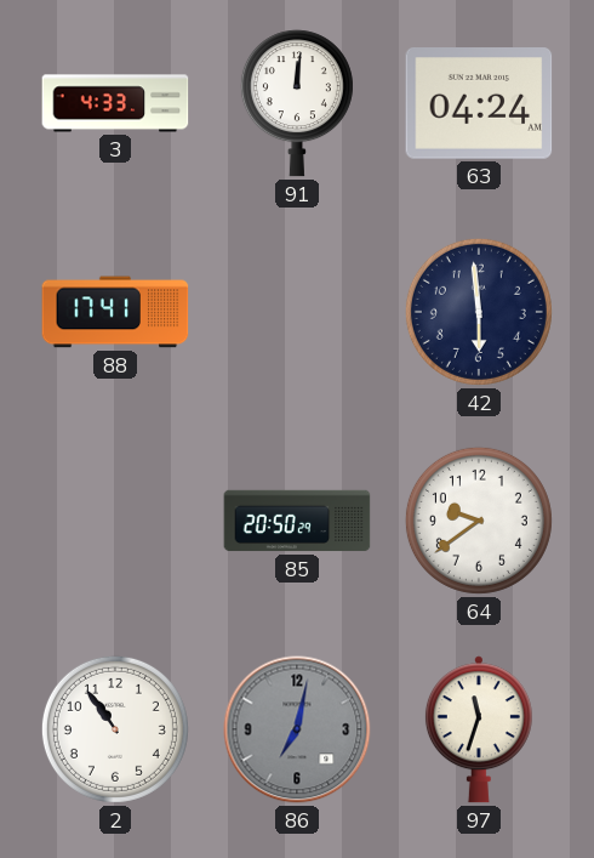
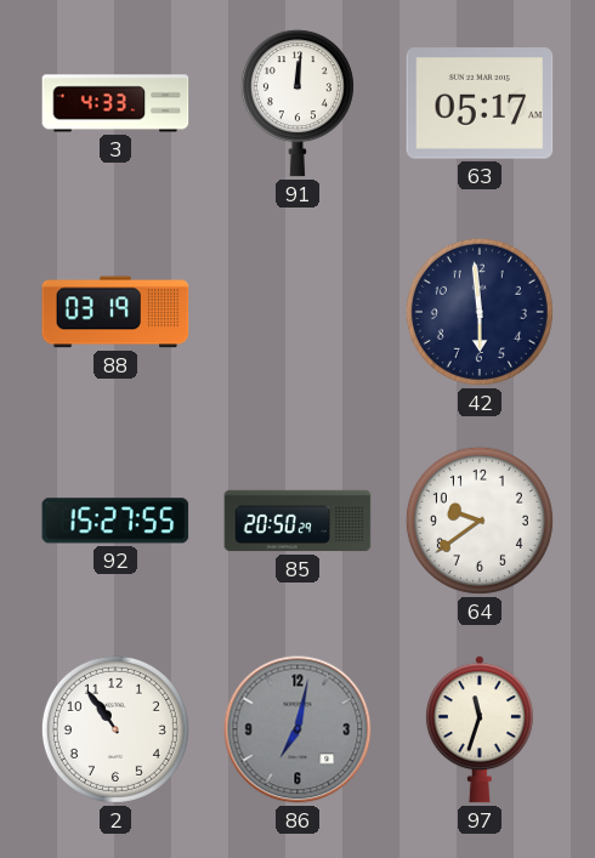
63: 04:24 -> 05:17 (480, 104)
88: 17:41 -> 03:19 (115, 312)
92: none -> 15:27 (115, 521)
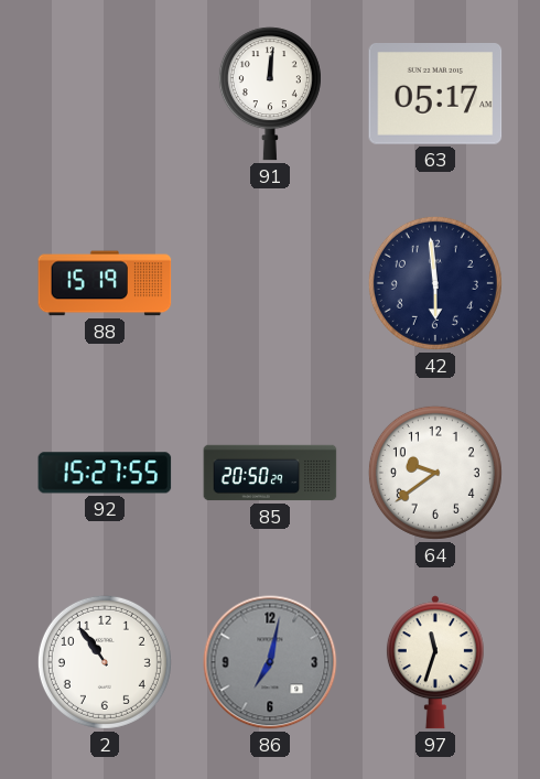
3: 4:33 -> none (115, 103)
88: 03:19 -> 15:19 (105, 283)
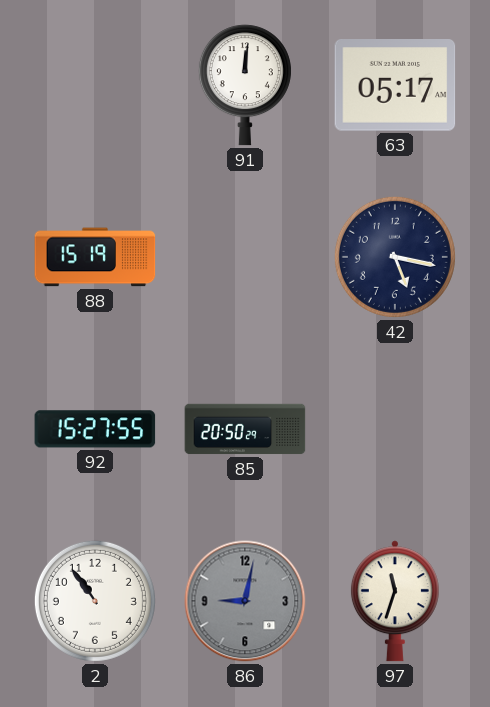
42: 5:59 -> 5:17 (395, 257)
64: 9:39 -> none (435, 473)
86: 7:02 -> 9:02 (245, 601)
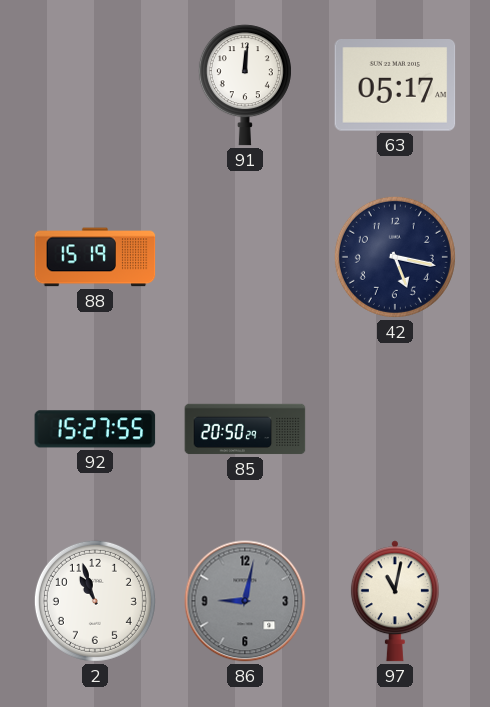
2: 10:54 -> 10:57 (95, 601)
97: 11:33 -> 11:02 (395, 601)
